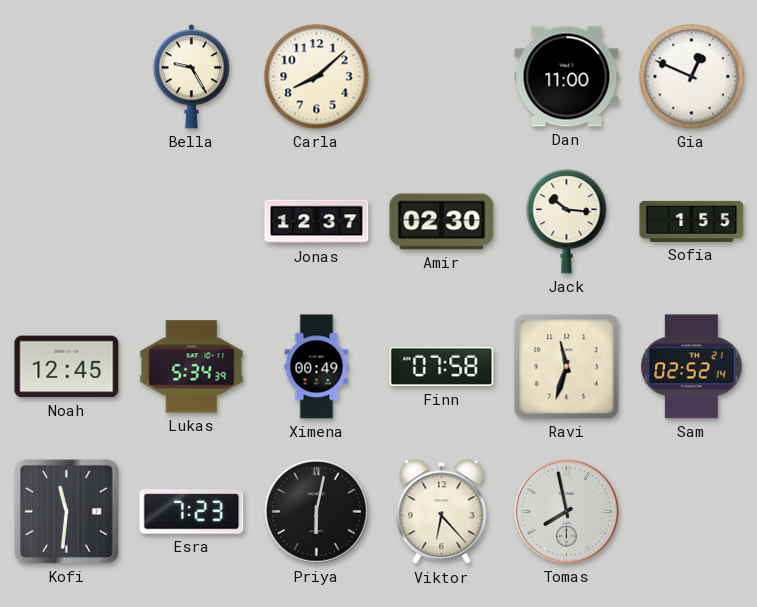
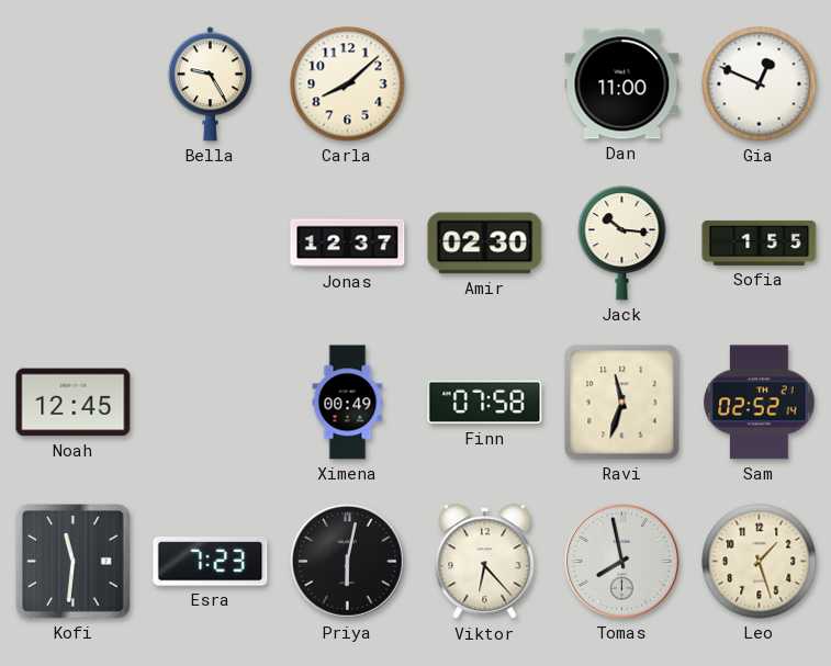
Lukas: 5:34 -> none (192, 367)
Leo: none -> 1:27 (760, 562)
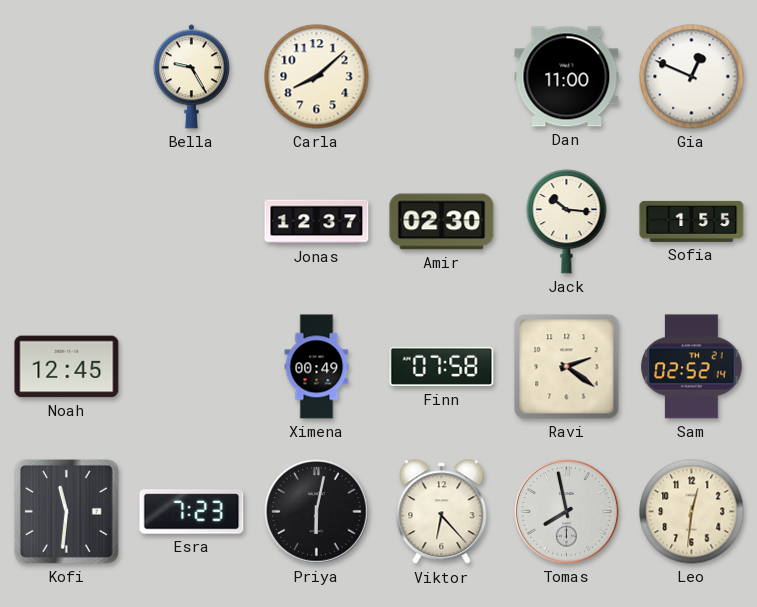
Ravi: 11:33 -> 2:21 (567, 367)
Leo: 1:27 -> 12:31 (692, 512)
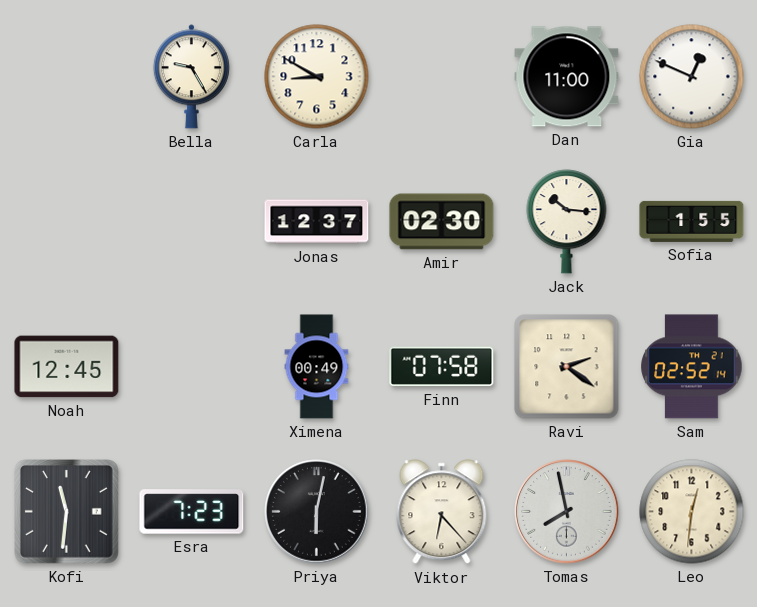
Carla: 8:08 -> 8:50 (317, 77)
